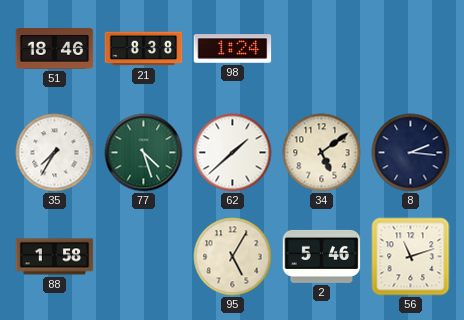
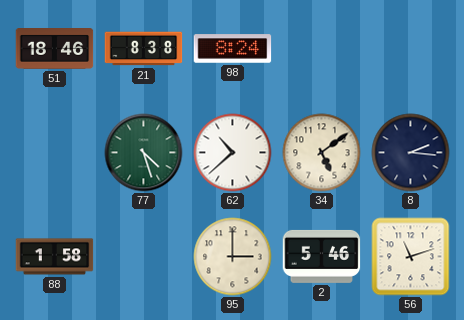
98: 1:24 -> 8:24 (233, 49)
35: 7:35 -> none (55, 153)
62: 1:38 -> 10:38 (233, 153)
95: 5:05 -> 3:00 (233, 257)
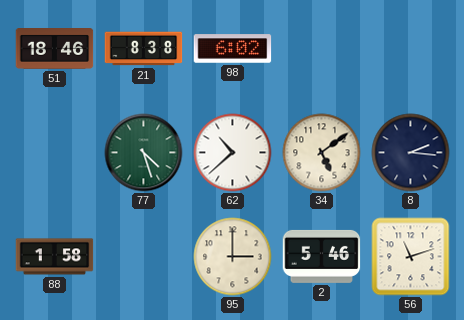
98: 8:24 -> 6:02 (233, 49)
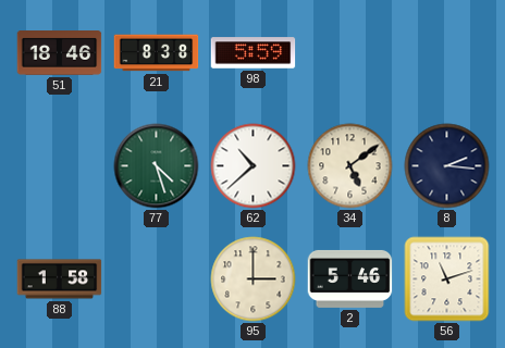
98: 6:02 -> 5:59 (254, 53)
